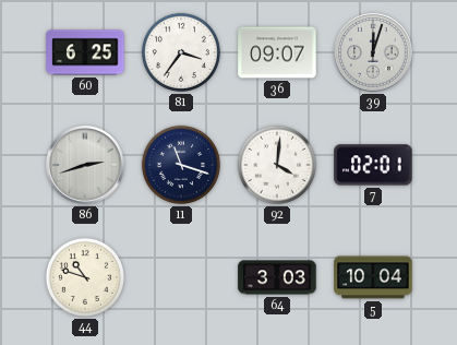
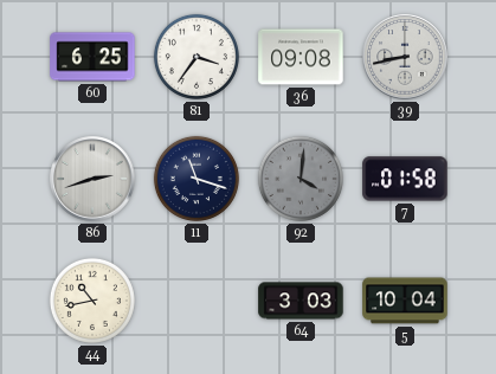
36: 09:07 -> 09:08 (301, 57)
39: 12:03 -> 8:43 (405, 57)
92 dial: white -> grey (301, 179)
7: 02:01 -> 01:58 (405, 179)
44: 10:48 -> 10:43 (92, 301)
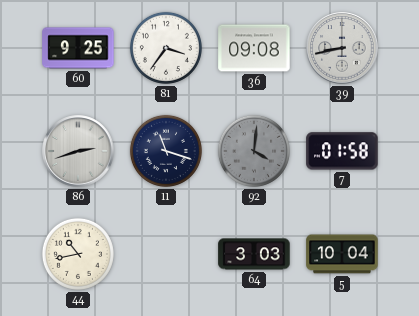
60: 6:25 -> 9:25 (78, 48)
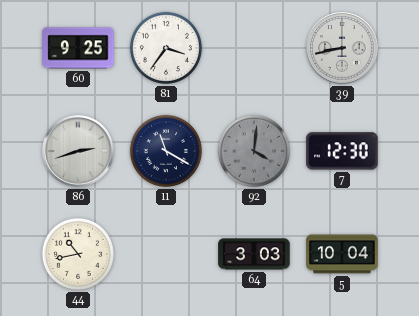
36: 09:08 -> none (254, 48)
11: 11:18 -> 11:20 (166, 151)
7: 01:58 -> 12:30 (342, 151)
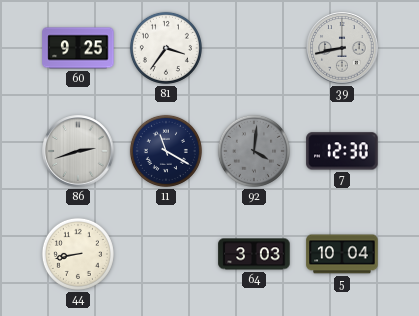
44: 10:43 -> 8:43 (78, 254)
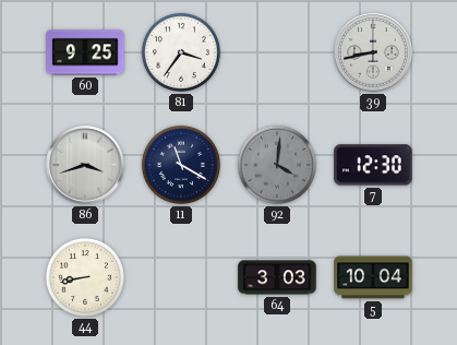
86: 2:42 -> 3:42 (85, 165)
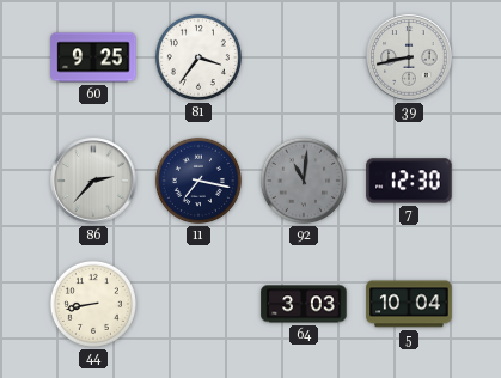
86: 3:42 -> 2:37 (93, 181)
11: 11:20 -> 7:17 (198, 181)
92: 4:01 -> 11:01 (304, 181)
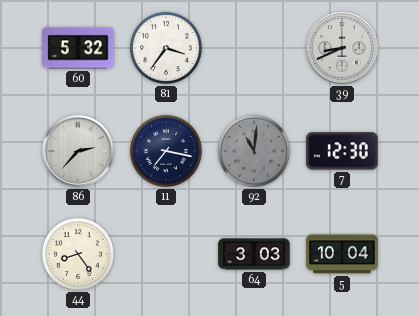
60: 9:25 -> 5:32 (78, 48)
39: 8:43 -> 8:41 (342, 48)
44: 8:43 -> 8:24 (78, 254)
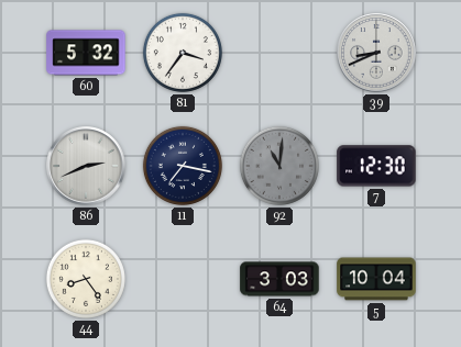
86: 2:37 -> 2:41 (86, 166)
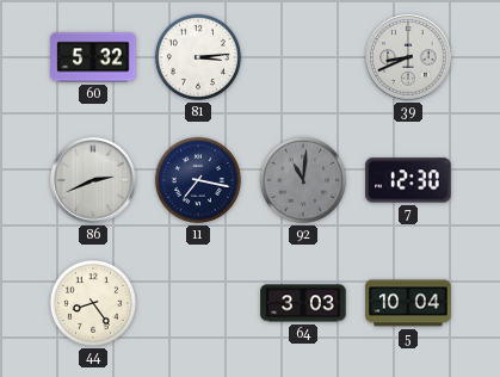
81: 3:36 -> 3:14 (198, 57)
